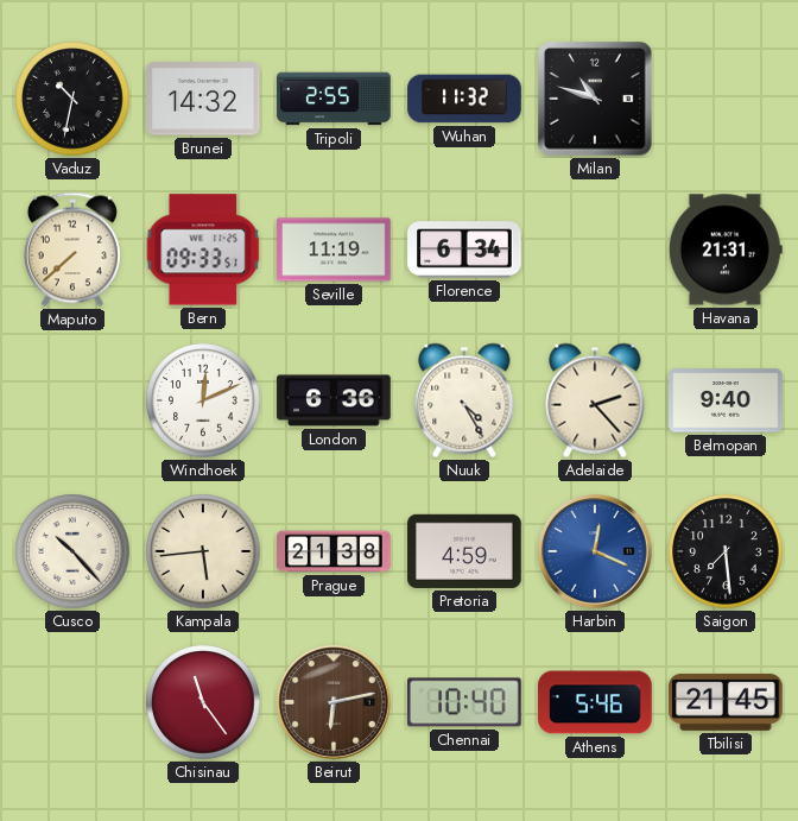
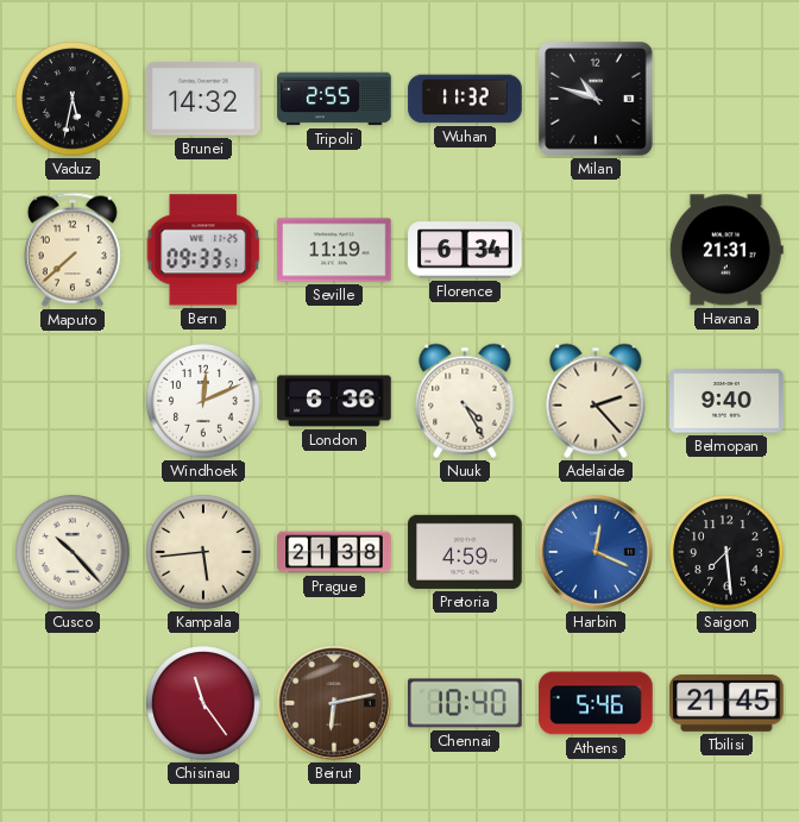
Vaduz: 10:32 -> 5:32 (73, 99)
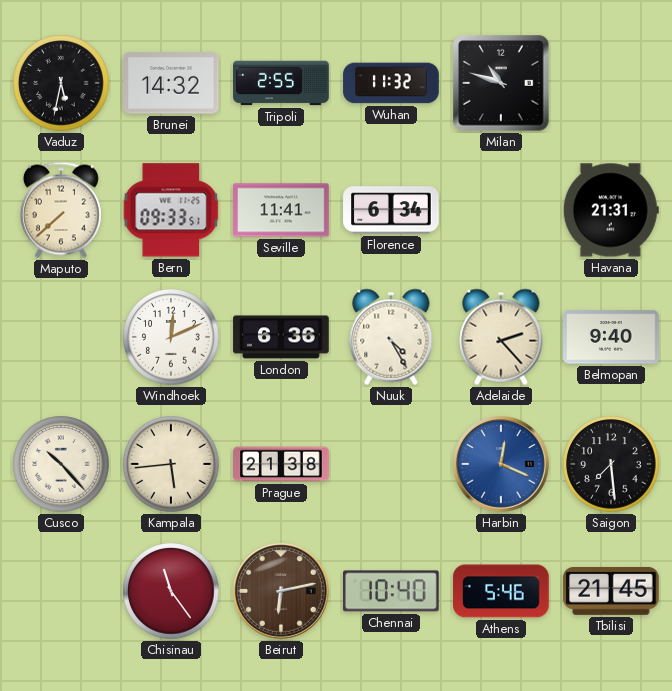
Seville: 11:19 -> 11:41 (281, 210)
Pretoria: 4:59 -> none (465, 552)
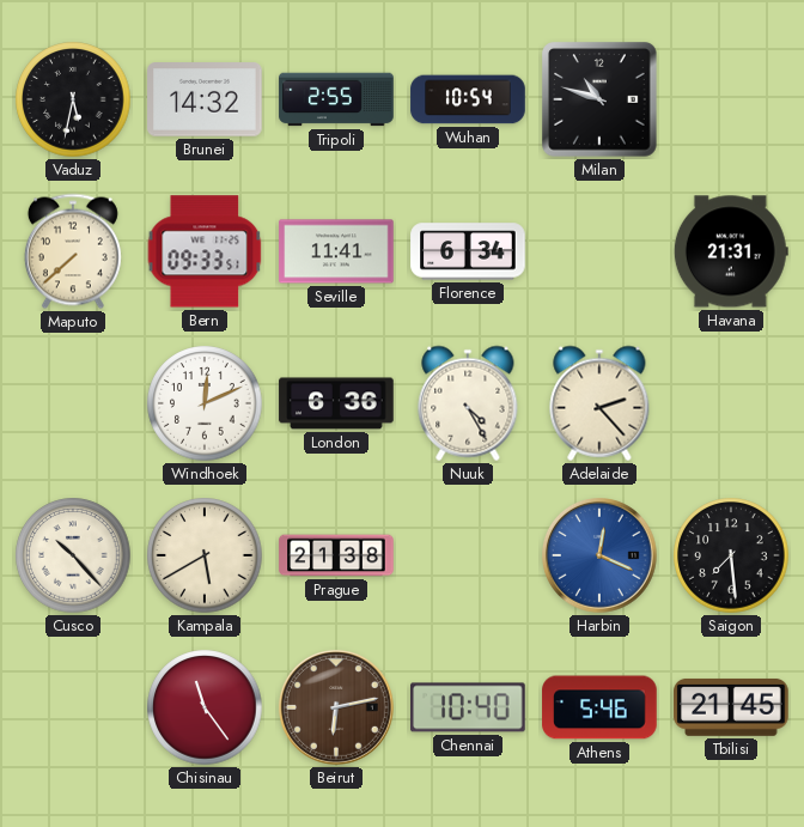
Wuhan: 11:32 -> 10:54 (468, 99)
Belmopan: 9:40 -> none (611, 337)
Kampala: 5:44 -> 5:40 (205, 555)
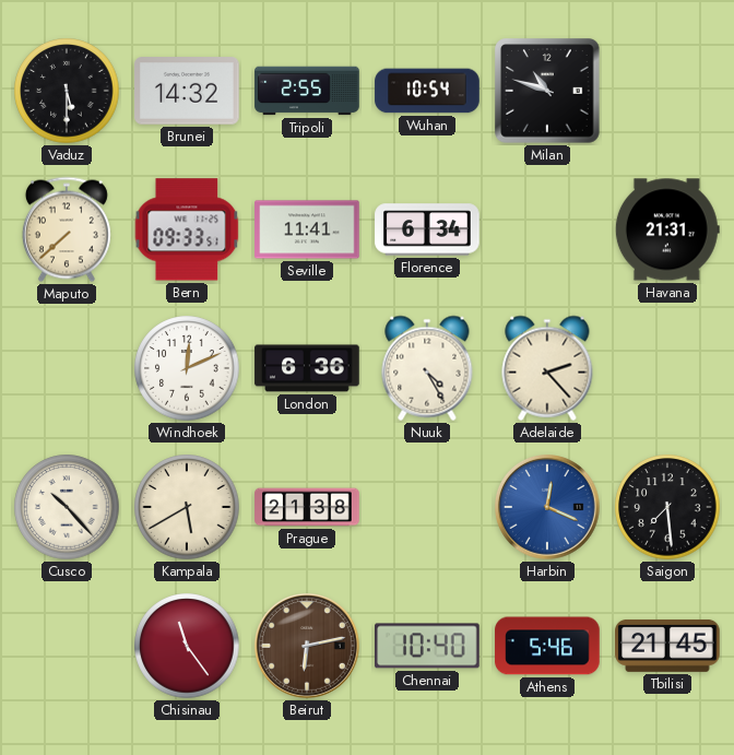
Vaduz: 5:32 -> 5:30 (67, 91)
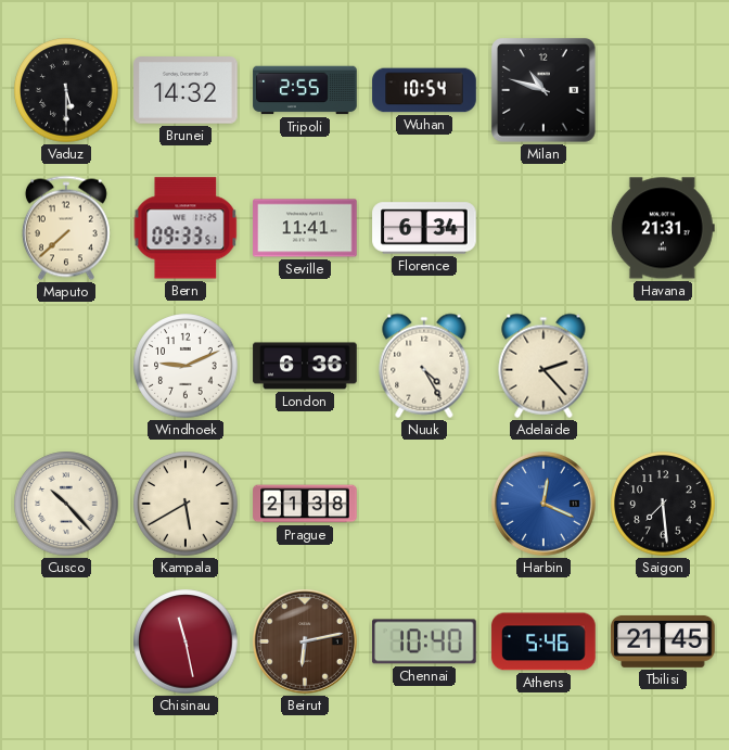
Windhoek: 12:11 -> 9:11 (186, 366)
Chisinau: 11:24 -> 11:28 (186, 641)
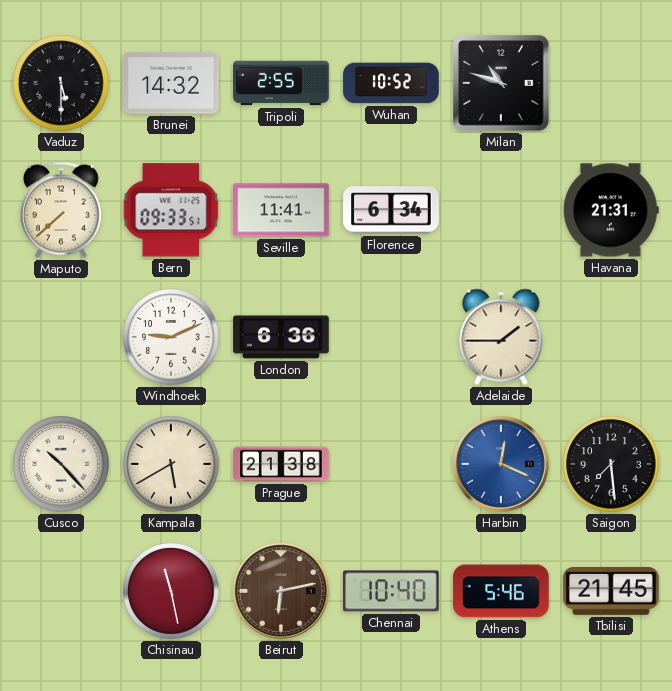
Wuhan: 10:54 -> 10:52 (391, 83)
Nuuk: 4:25 -> none (424, 366)
Adelaide: 2:23 -> 1:45 (501, 337)
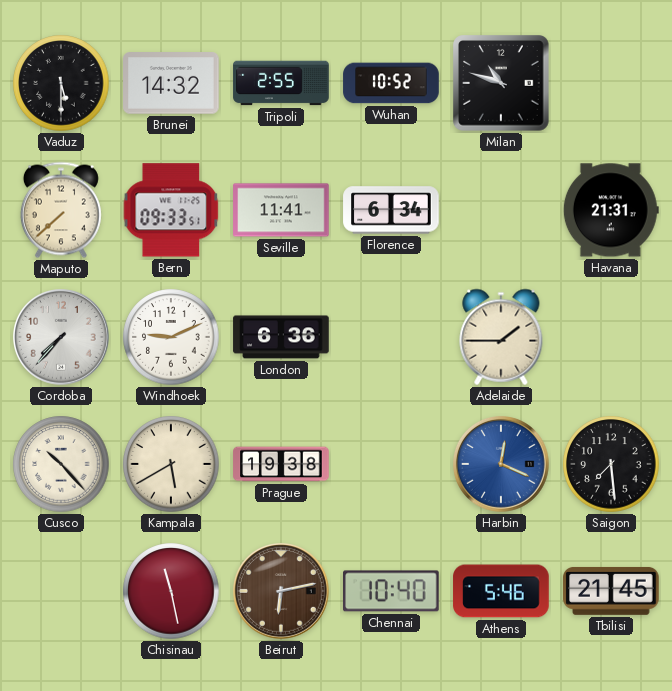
Cordoba: none -> 7:37 (62, 338)
Prague: 21:38 -> 19:38 (281, 464)
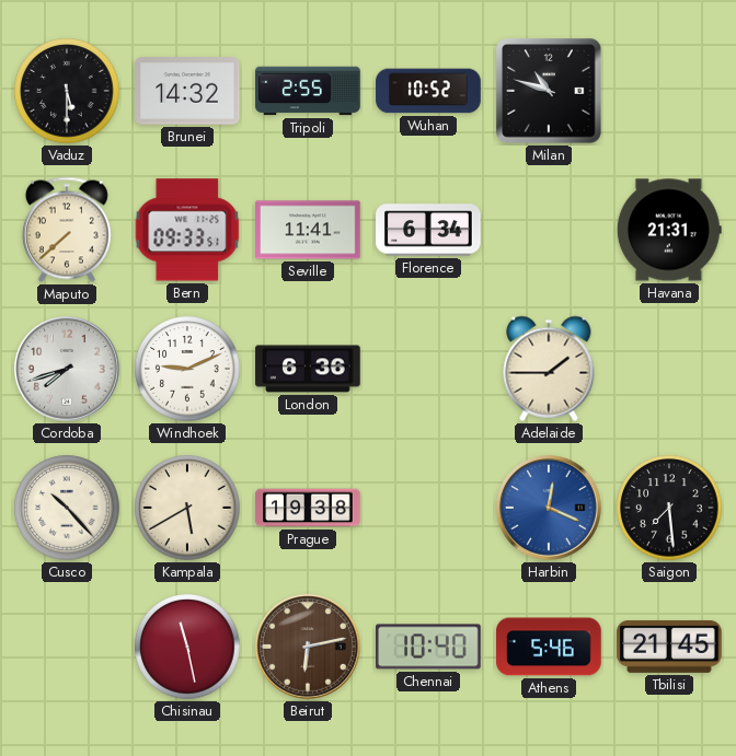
Cordoba: 7:37 -> 7:42 (68, 370)
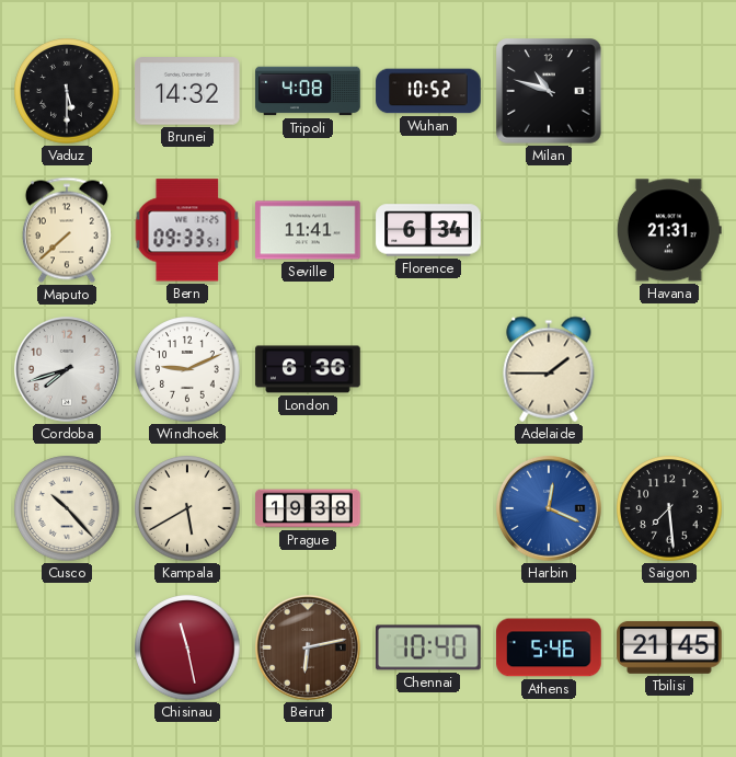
Tripoli: 2:55 -> 4:08 (308, 91)
